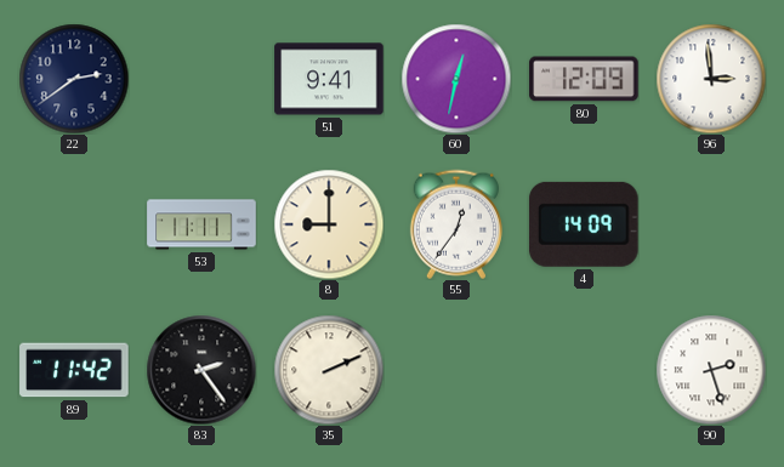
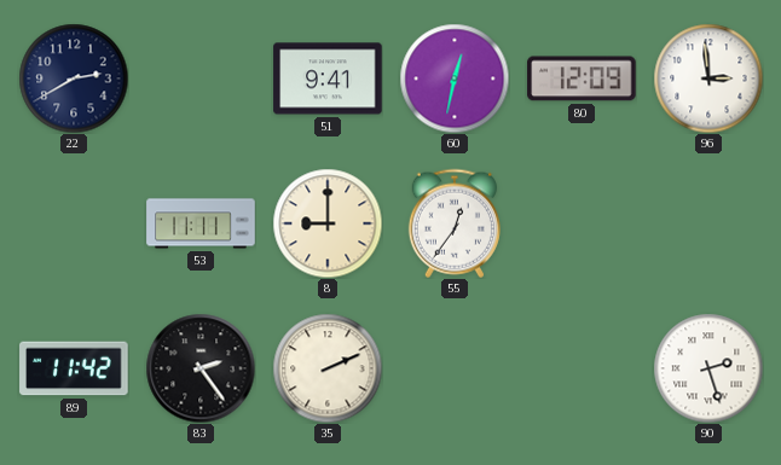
22: 2:39 -> 2:40 (74, 79)
4: 14:09 -> none (584, 224)
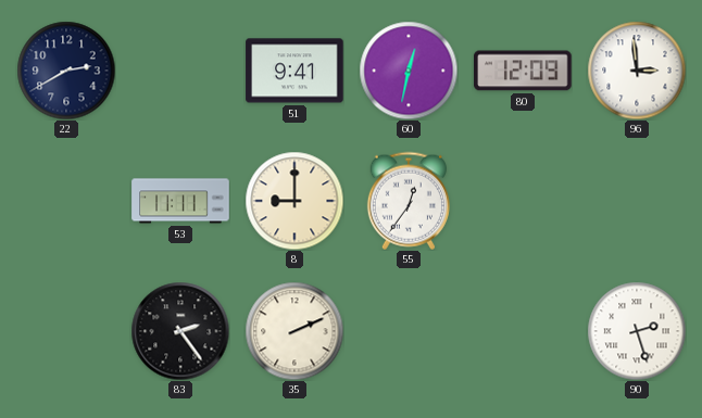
89: 11:42 -> none (74, 368)
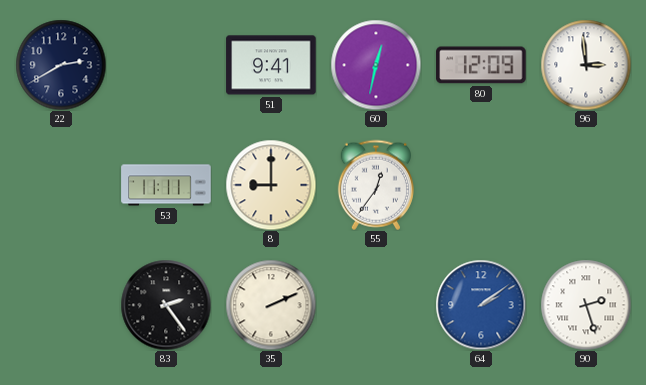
64: none -> 2:09 (481, 305)
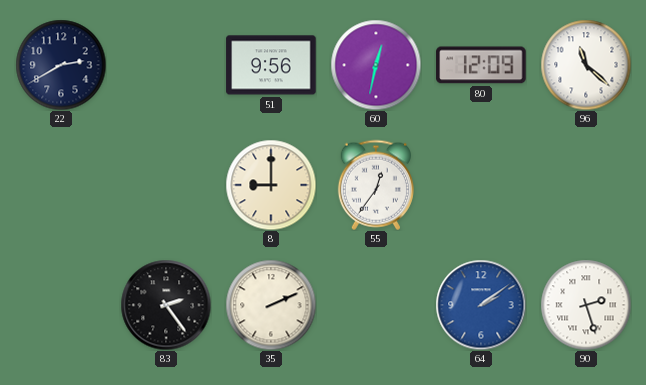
51: 9:41 -> 9:56 (271, 65)
96: 2:59 -> 11:22 (586, 65)
53: 11:11 -> none (166, 185)
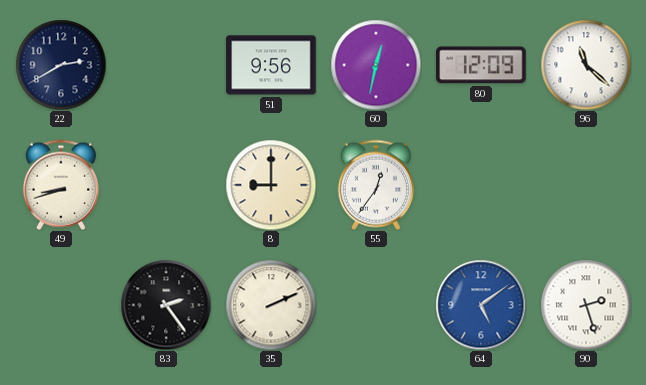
49: none -> 8:42 (61, 185)
64: 2:09 -> 5:09 (481, 305)
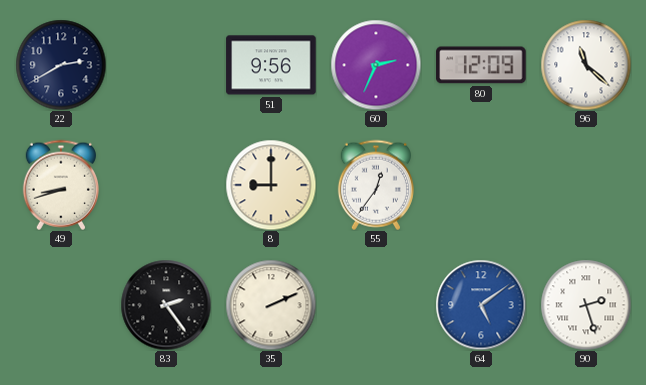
60: 12:32 -> 2:34 (376, 65)
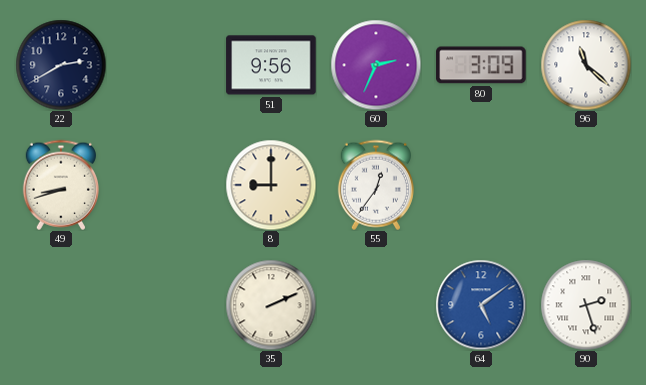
80: 12:09 -> 3:09 (481, 65)
83: 2:24 -> none (166, 305)
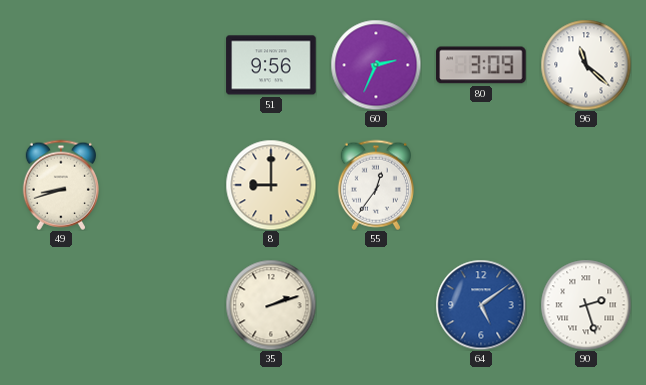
22: 2:40 -> none (61, 65)
35: 2:11 -> 2:12 (271, 305)
